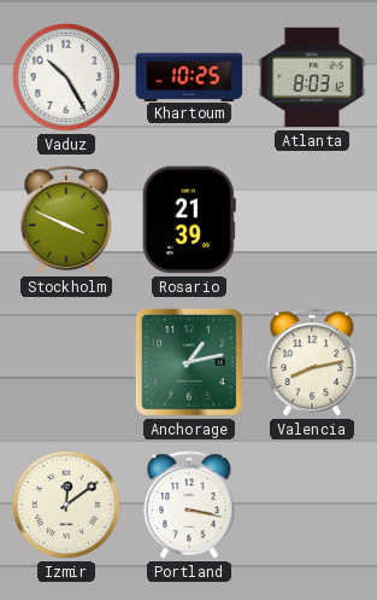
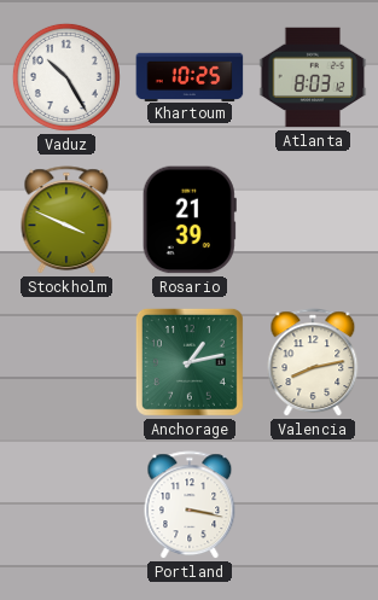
Izmir: 12:09 -> none (66, 505)
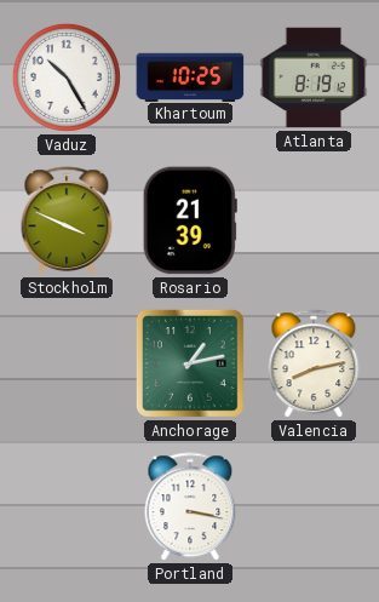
Atlanta: 8:03 -> 8:19 (314, 78)
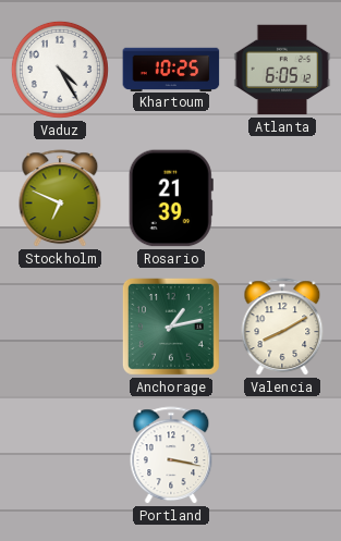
Vaduz: 10:25 -> 4:25 (60, 70)
Atlanta: 8:19 -> 6:05 (282, 70)
Stockholm: 3:49 -> 6:49 (60, 199)
Valencia: 8:13 -> 8:10 (282, 328)
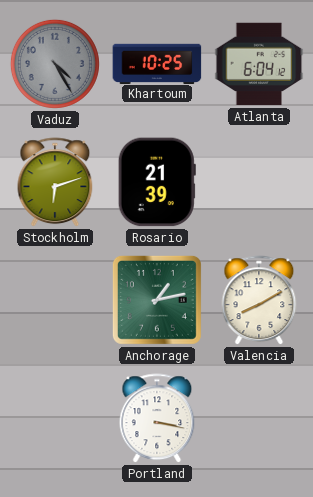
Vaduz dial: white -> grey (55, 64)
Atlanta: 6:05 -> 6:04 (259, 64)
Stockholm: 6:49 -> 6:12 (55, 183)
